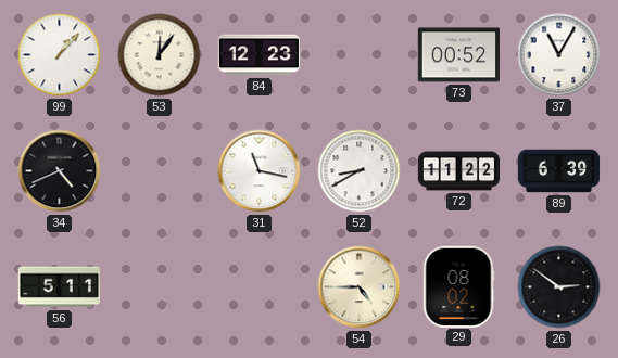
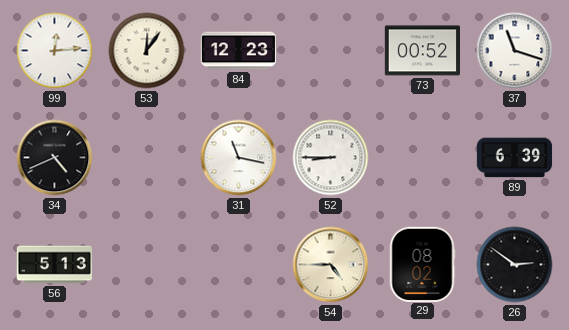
99: 1:07 -> 12:14 (55, 51)
37: 11:05 -> 11:18 (515, 51)
52: 8:40 -> 8:45 (331, 158)
72: 11:22 -> none (459, 171)
56: 5:11 -> 5:13 (55, 265)
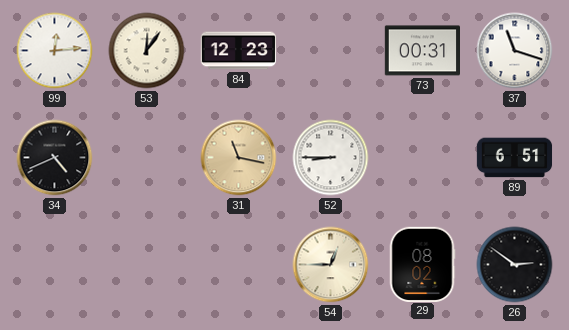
73: 00:52 -> 00:31 (422, 51)
31 dial: white -> champagne (239, 158)
89: 6:39 -> 6:51 (515, 158)
56: 5:13 -> none (55, 265)
54: 4:45 -> 12:45 (331, 265)
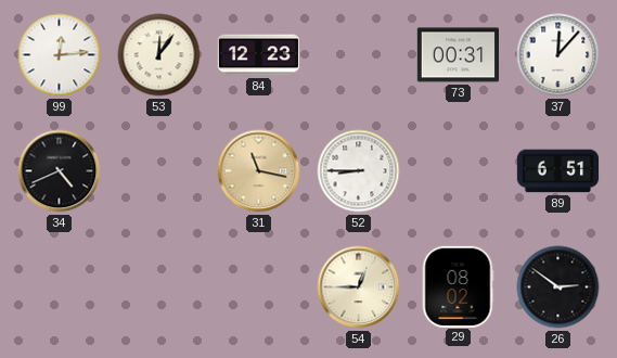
37: 11:18 -> 12:07 (558, 55)
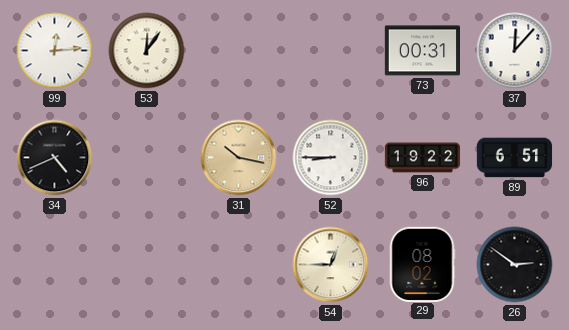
84: 12:23 -> none (258, 55)
31: 11:17 -> 10:17 (239, 158)
96: none -> 19:22 (423, 158)
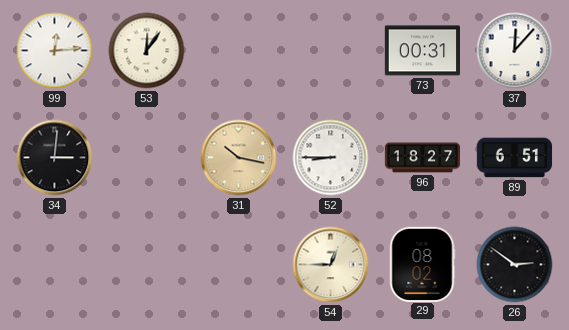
34: 4:41 -> 3:01 (55, 158)
96: 19:22 -> 18:27 (423, 158)
